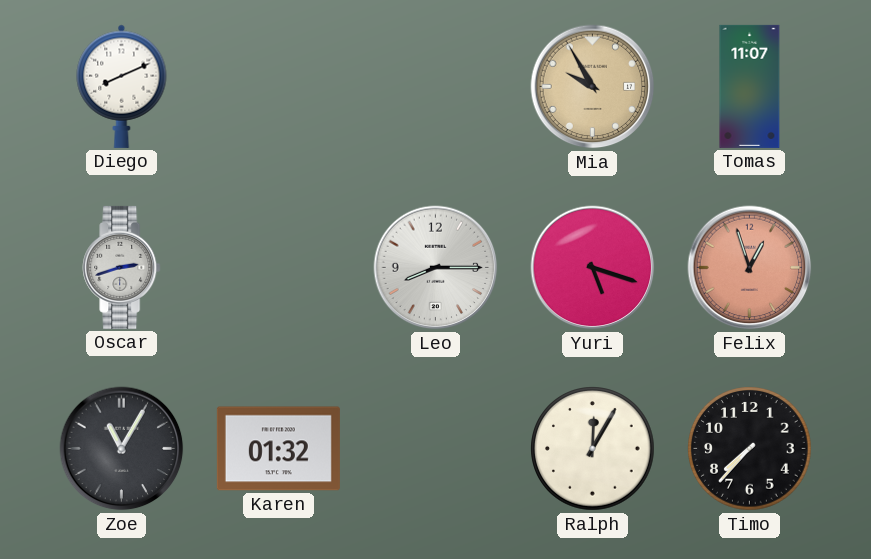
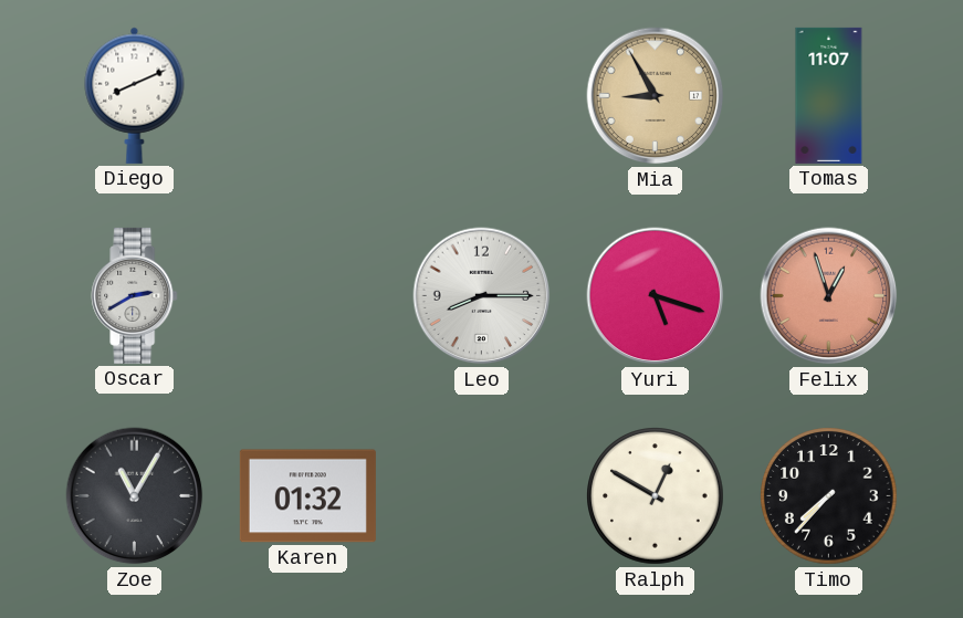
Mia: 9:55 -> 8:55 (656, 96)
Oscar: 2:42 -> 2:40 (135, 295)
Ralph: 12:05 -> 12:50 (656, 496)
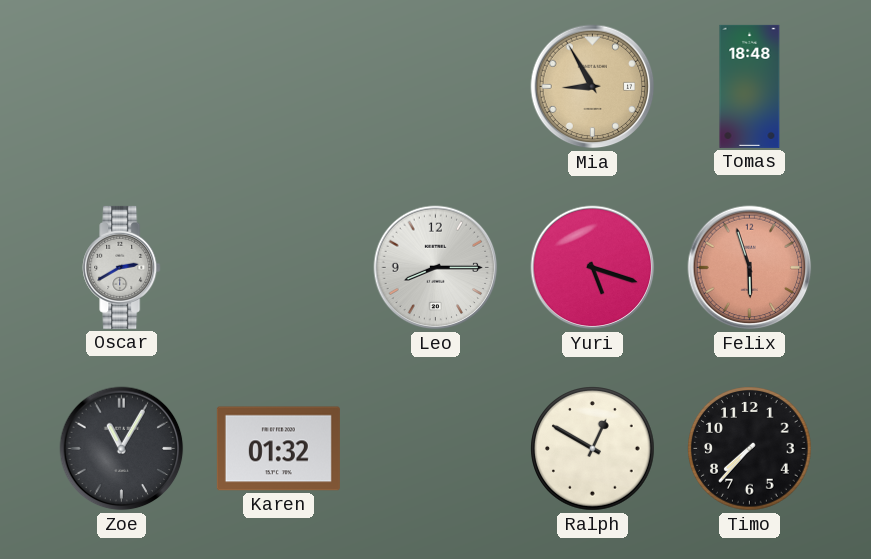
Diego: 8:11 -> none (135, 95)
Tomas: 11:07 -> 18:48 (750, 86)
Felix: 12:57 -> 5:57 (750, 268)
